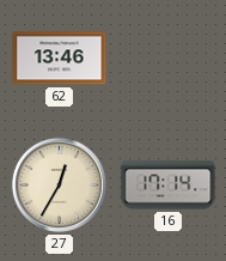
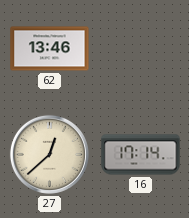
27: 12:35 -> 12:38 (49, 154)
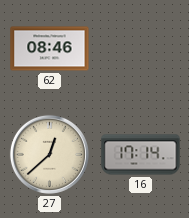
62: 13:46 -> 08:46 (50, 49)
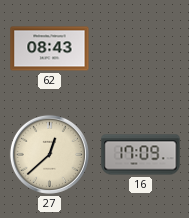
62: 08:46 -> 08:43 (50, 49)
16: 17:14 -> 17:09 (141, 155)
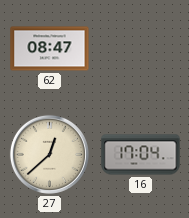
62: 08:43 -> 08:47 (50, 49)
16: 17:09 -> 17:04 (141, 155)
